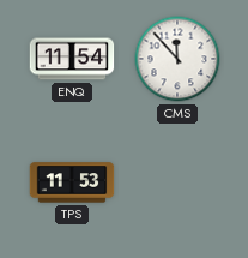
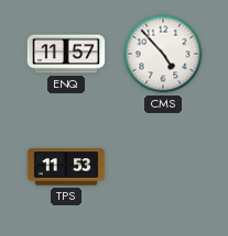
ENQ: 11:54 -> 11:57 (66, 54)
CMS: 11:53 -> 4:53 (163, 54)
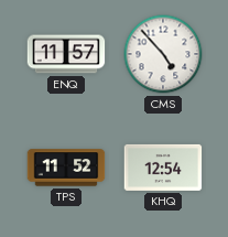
TPS: 11:53 -> 11:52 (66, 168)
KHQ: none -> 12:54 (163, 168)
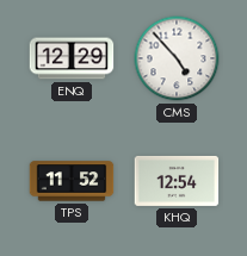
ENQ: 11:57 -> 12:29 (72, 58)
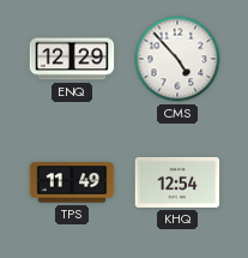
TPS: 11:52 -> 11:49 (72, 182)
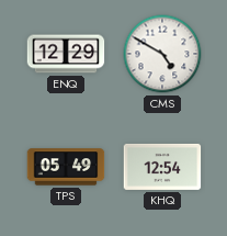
CMS: 4:53 -> 4:50 (162, 54)
TPS: 11:49 -> 05:49 (66, 167)
